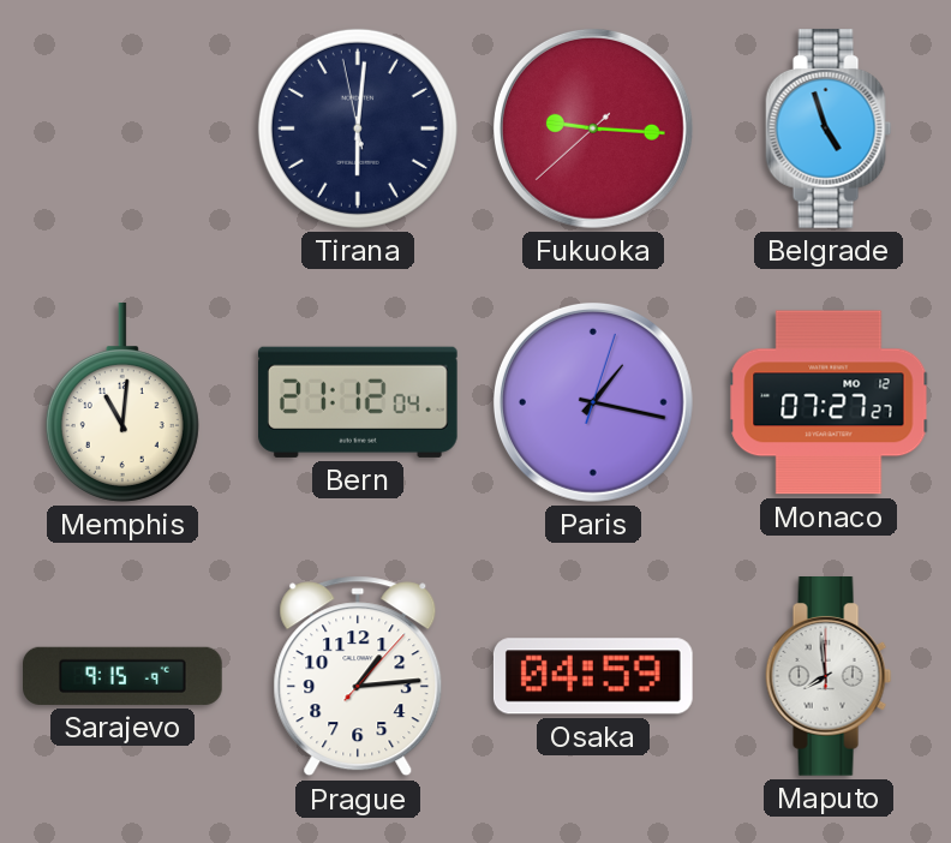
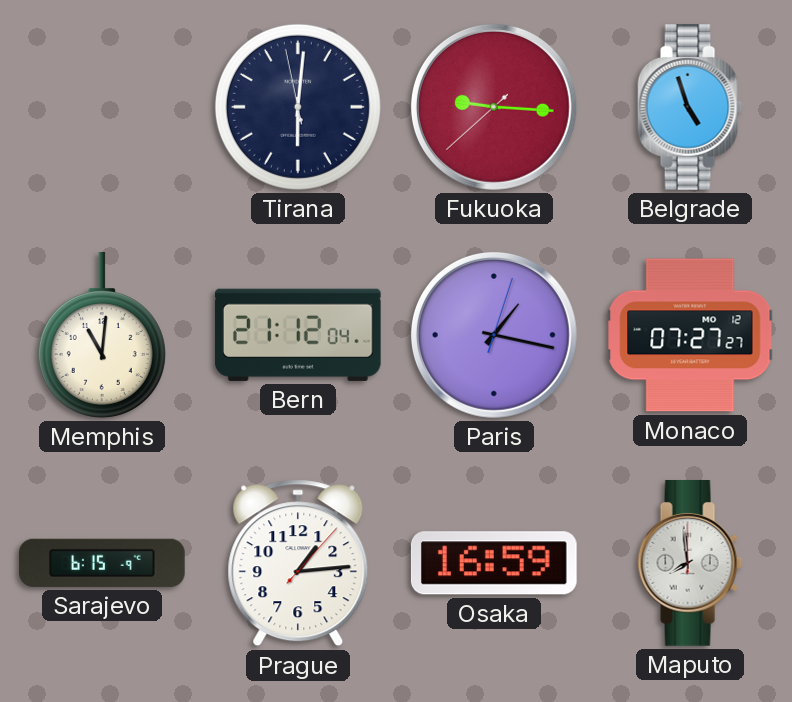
Sarajevo: 9:15 -> 6:15 (103, 563)
Osaka: 04:59 -> 16:59 (494, 563)
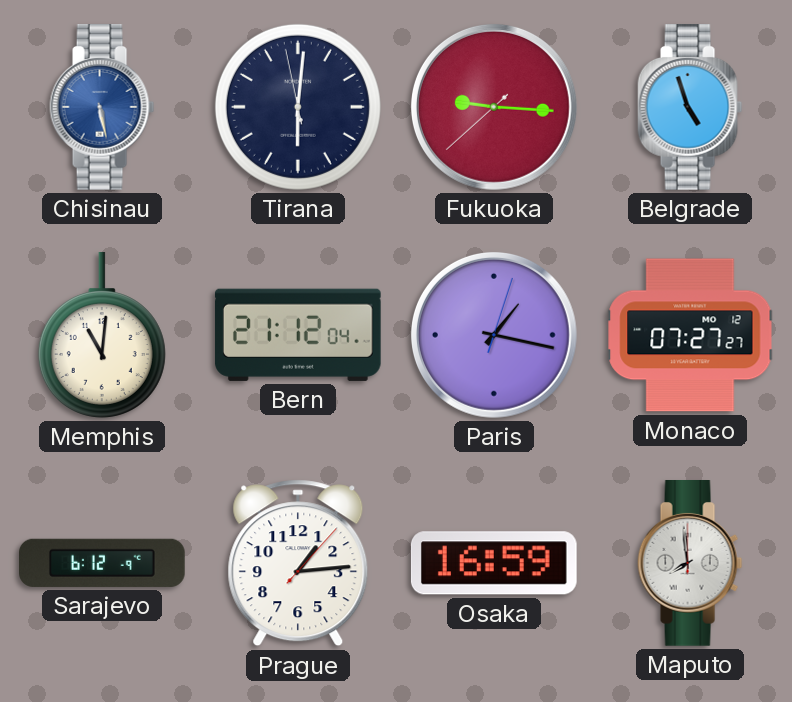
Chisinau: none -> 5:28 (102, 108)
Sarajevo: 6:15 -> 6:12 (103, 563)
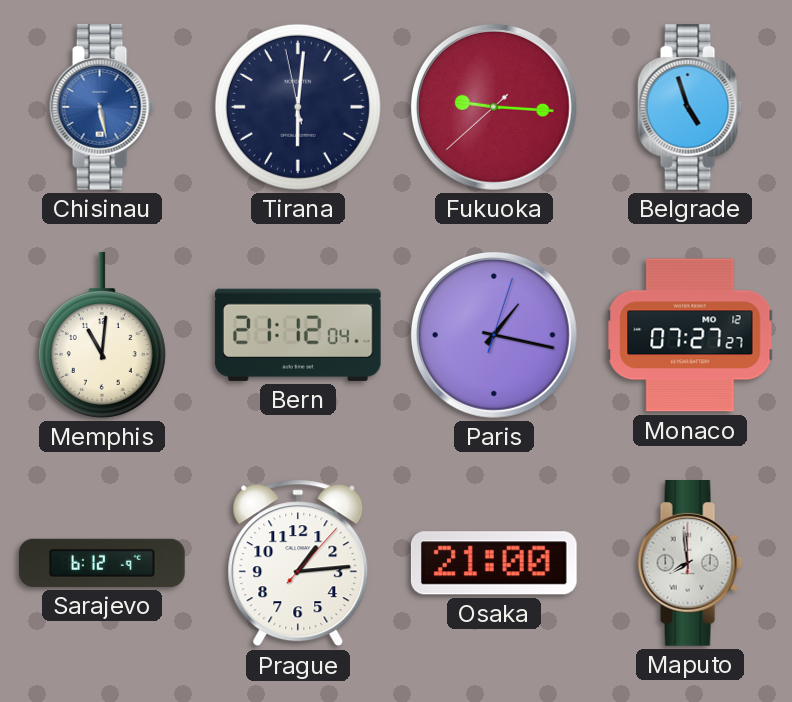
Osaka: 16:59 -> 21:00 (494, 563)
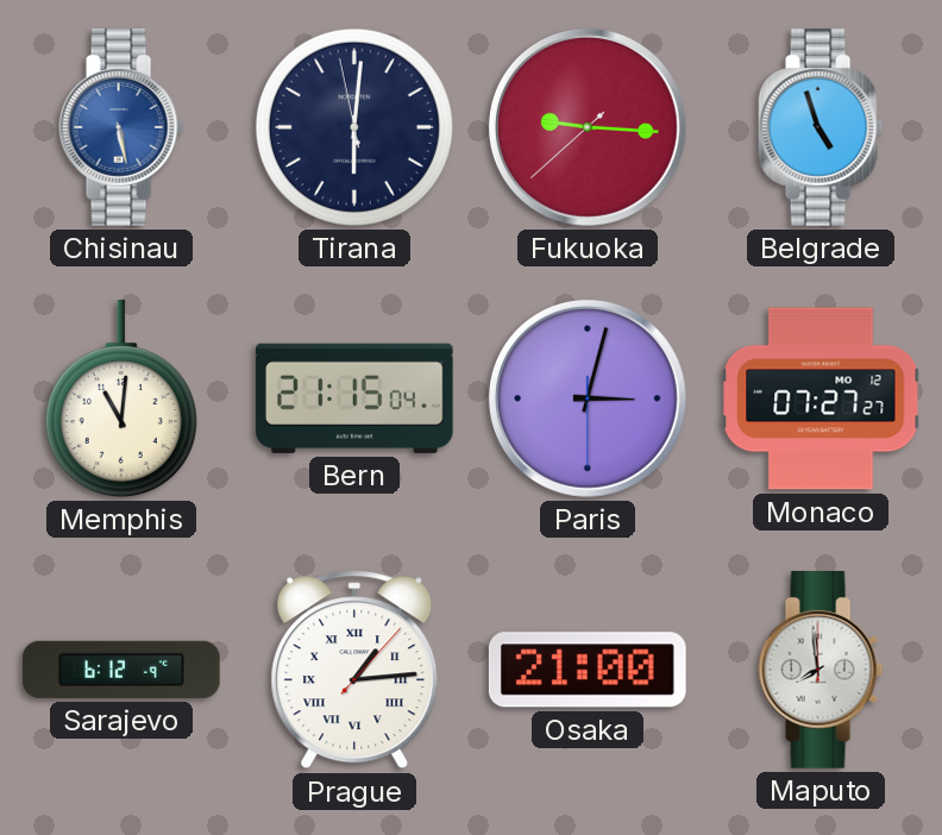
Bern: 21:12 -> 21:15 (354, 398)
Paris: 1:17 -> 3:02 (588, 398)
Prague numerals: Arabic -> Roman (354, 670)
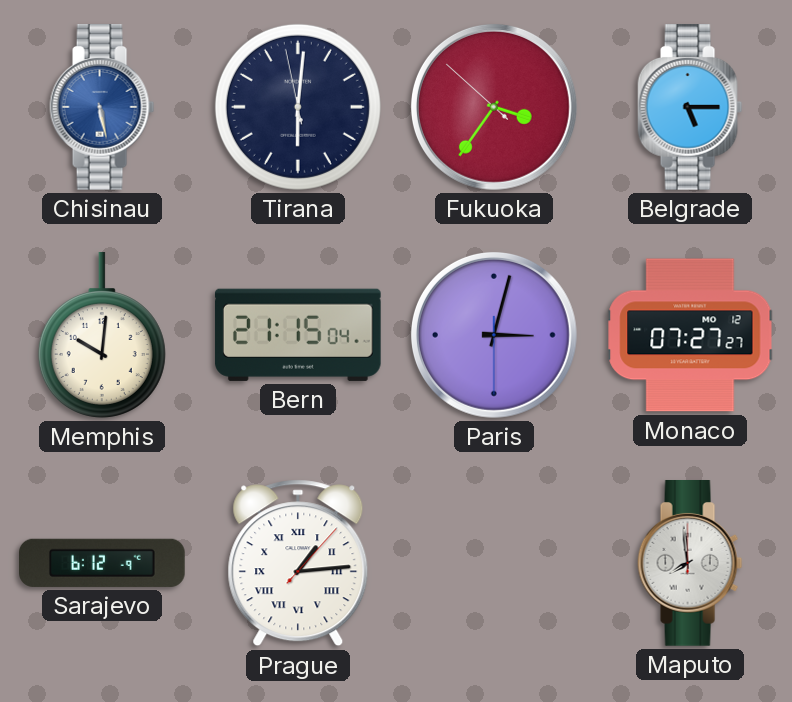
Fukuoka: 9:15 -> 3:35 (494, 107)
Belgrade: 4:57 -> 5:15 (690, 108)
Memphis: 11:01 -> 10:01 (102, 336)
Osaka: 21:00 -> none (588, 670)
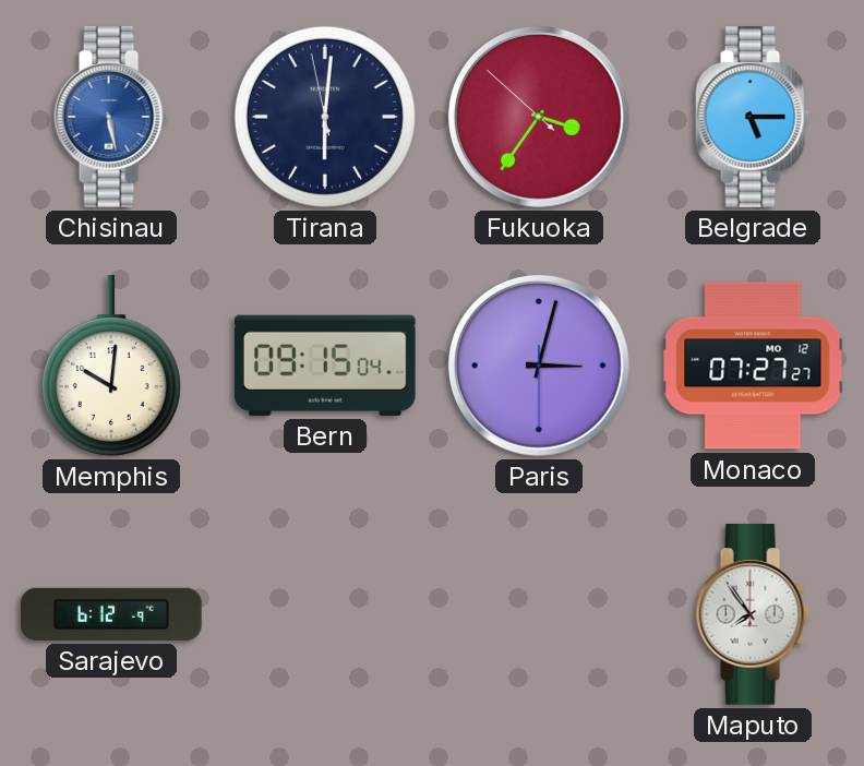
Bern: 21:15 -> 09:15 (325, 366)
Prague: 1:14 -> none (298, 563)
Maputo: 7:59 -> 7:54 (753, 615)
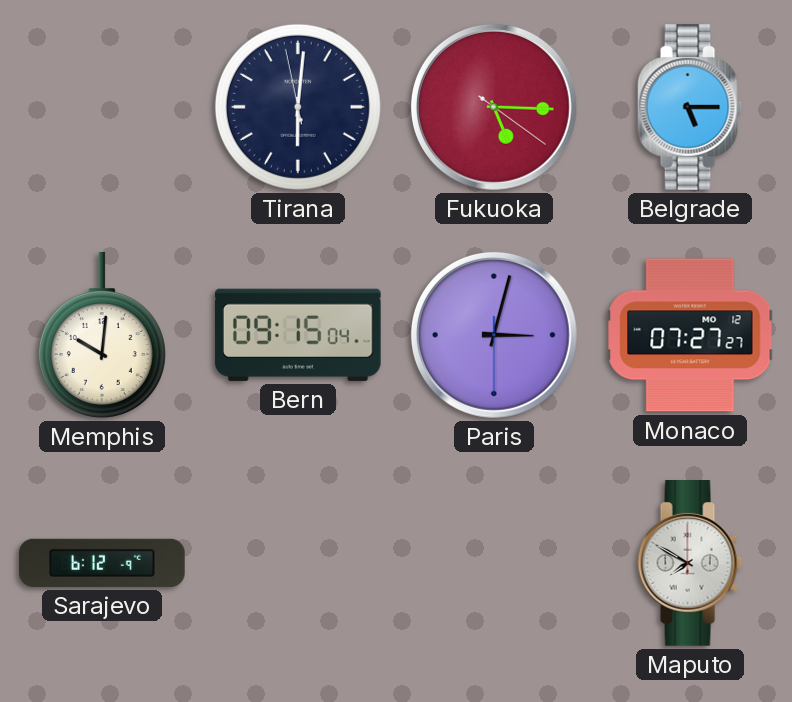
Chisinau: 5:28 -> none (111, 118)
Fukuoka: 3:35 -> 5:15 (494, 107)
Maputo: 7:54 -> 7:50 (690, 564)
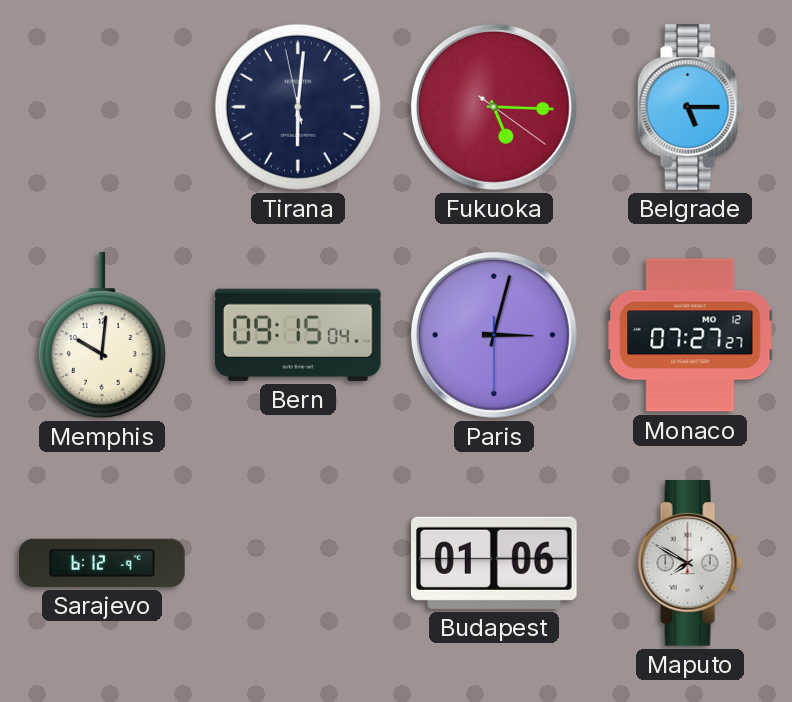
Budapest: none -> 01:06 (495, 563)
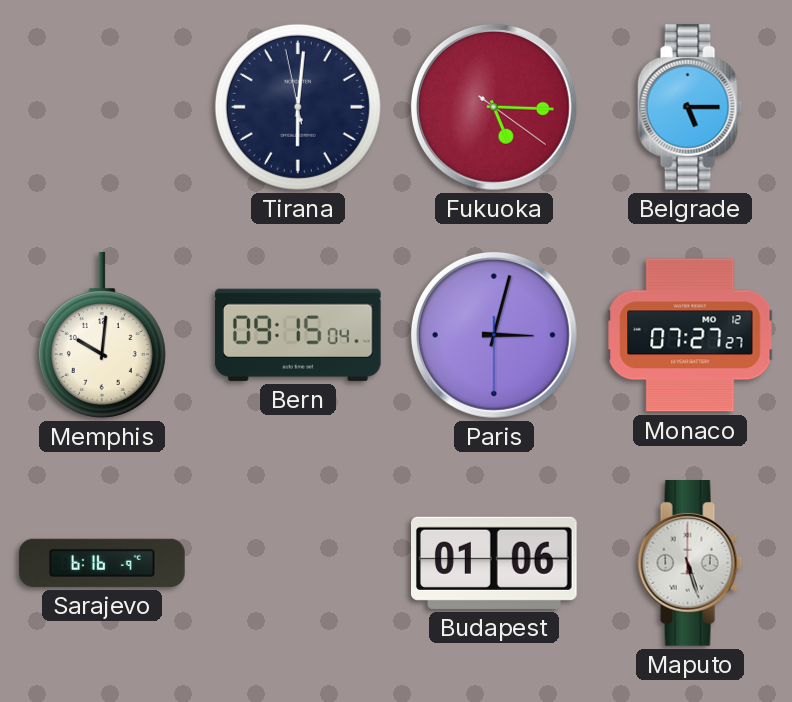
Sarajevo: 6:12 -> 6:16 (103, 563)
Maputo: 7:50 -> 5:27 (690, 564)
